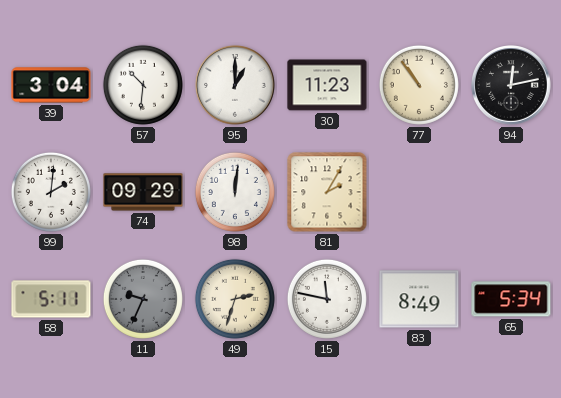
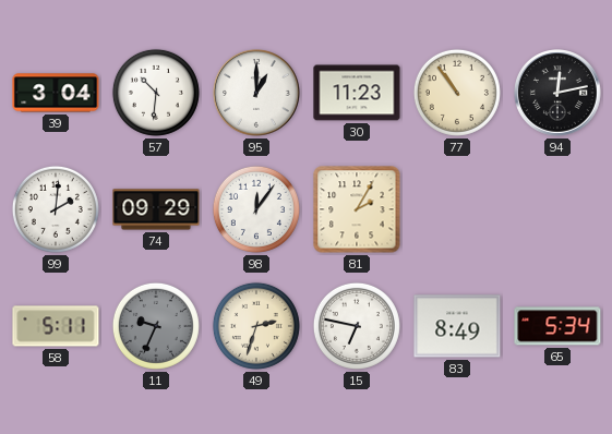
98: 12:01 -> 12:06 (256, 209)
15: 11:47 -> 6:47 (357, 326)
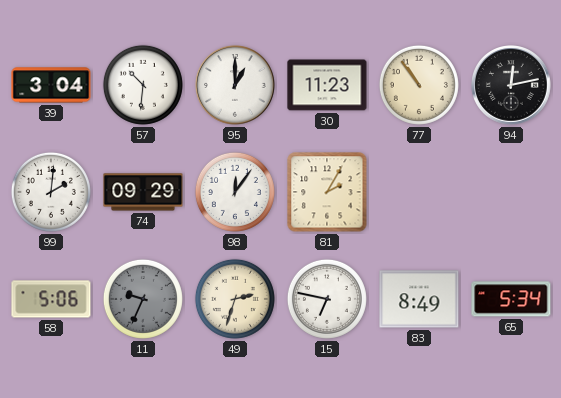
58: 5:11 -> 5:06 (51, 299)
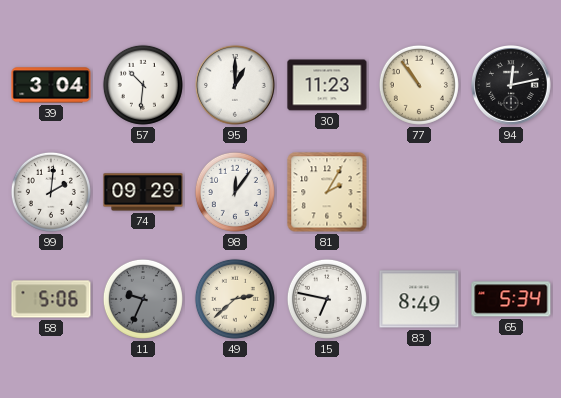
49: 2:33 -> 2:38 (235, 299)
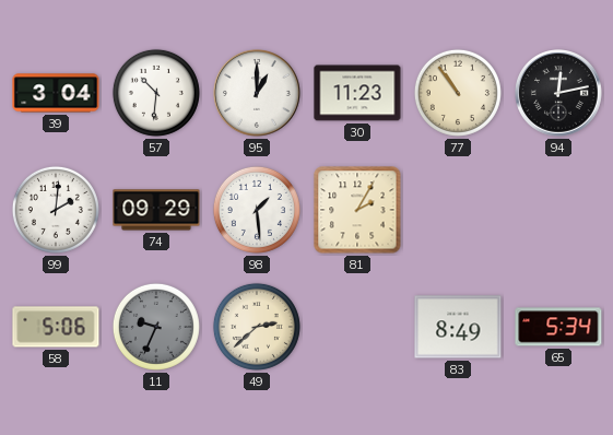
98: 12:06 -> 1:29 (257, 210)
15: 6:47 -> none (327, 299)
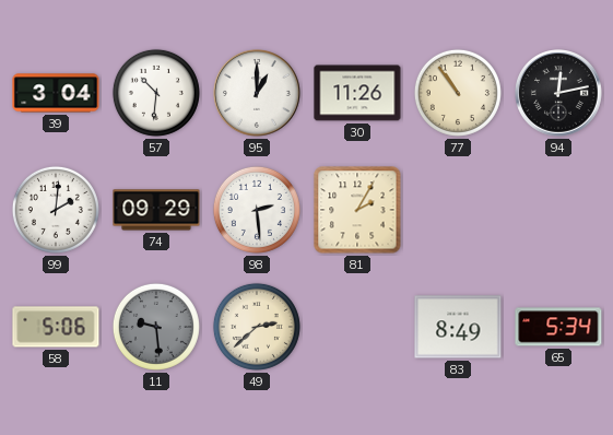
30: 11:23 -> 11:26 (357, 93)
98: 1:29 -> 2:29 (257, 210)
11: 9:34 -> 9:29 (156, 327)
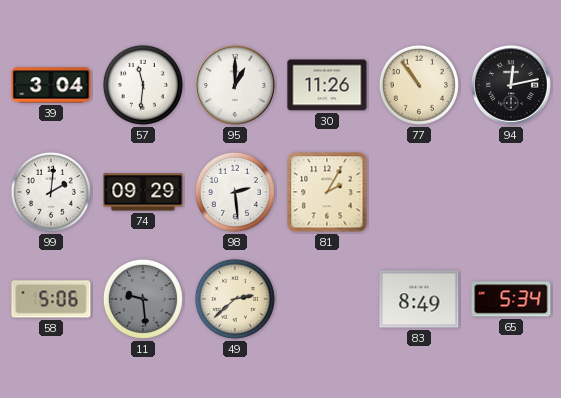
57: 10:31 -> 11:31 (143, 85)
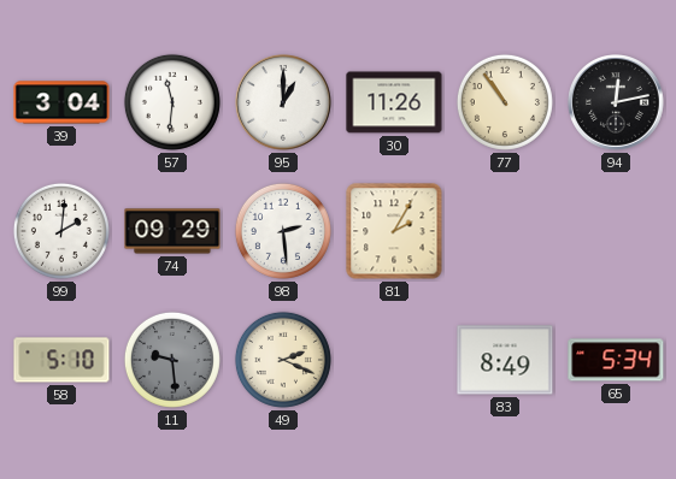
58: 5:06 -> 5:10 (61, 360)
49: 2:38 -> 2:19 (283, 360)
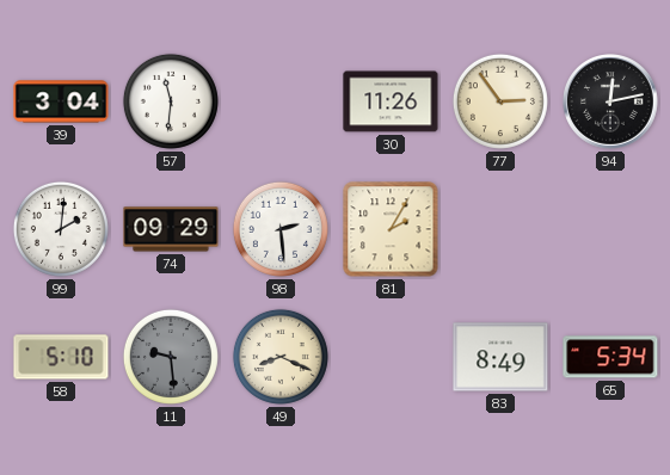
95: 1:00 -> none (283, 102)
77: 10:54 -> 2:54 (500, 101)
49: 2:19 -> 8:19 (281, 357)
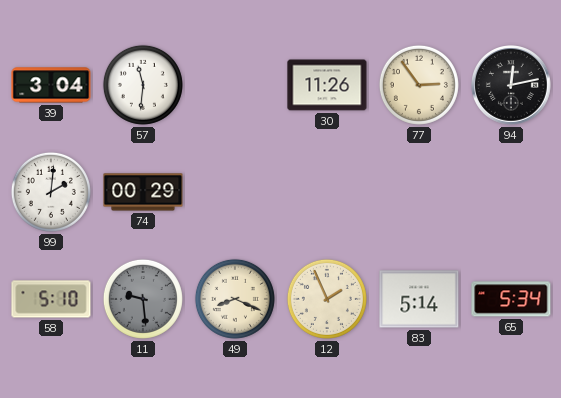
74: 09:29 -> 00:29 (143, 192)
98: 2:29 -> none (281, 229)
81: 2:05 -> none (391, 229)
12: none -> 1:56 (327, 299)
83: 8:49 -> 5:14 (419, 299)
